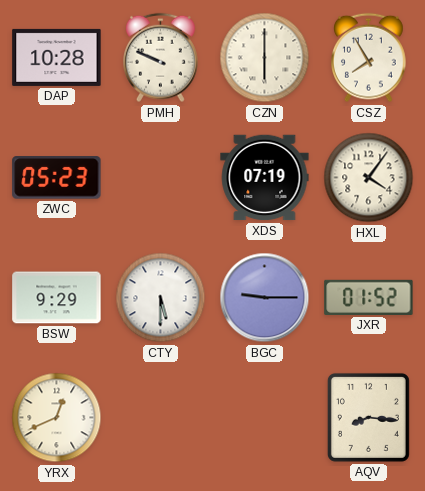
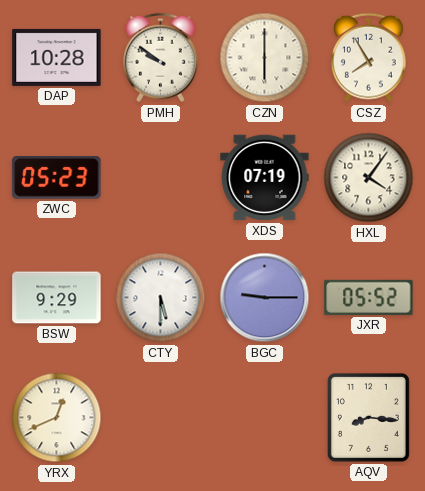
PMH: 9:49 -> 9:51 (161, 58)
JXR: 01:52 -> 05:52 (369, 297)
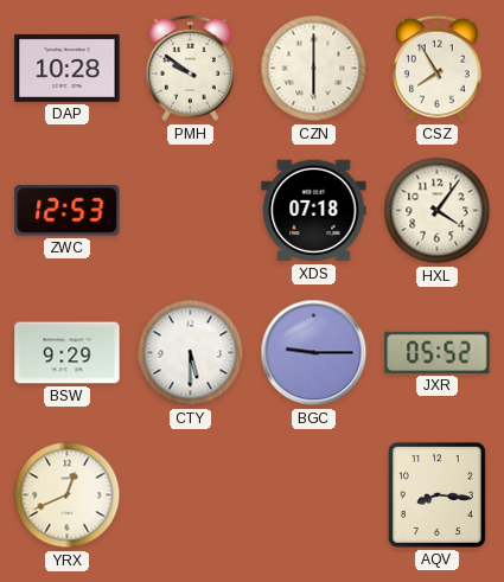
ZWC: 05:23 -> 12:53 (68, 211)
XDS: 07:19 -> 07:18 (314, 211)
